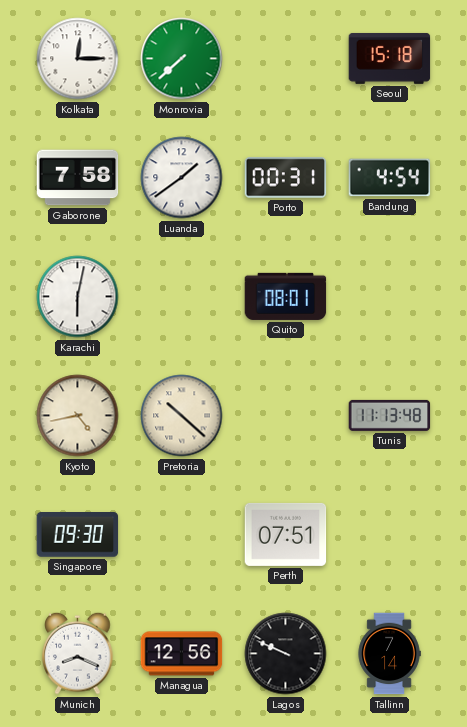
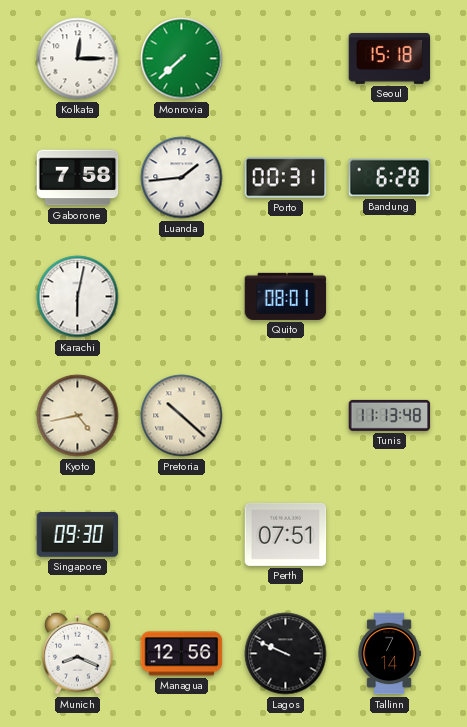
Luanda: 1:39 -> 1:44 (182, 178)
Bandung: 4:54 -> 6:28 (390, 178)
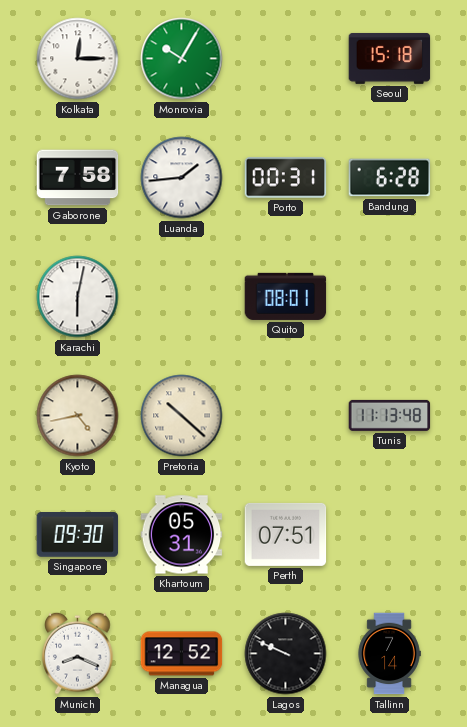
Monrovia: 7:38 -> 10:05 (182, 59)
Khartoum: none -> 05:31 (182, 535)
Managua: 12:56 -> 12:52 (182, 654)
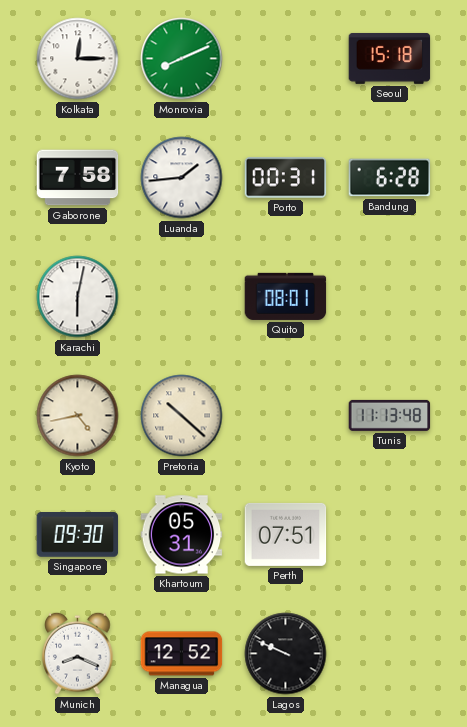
Monrovia: 10:05 -> 8:11 (182, 59)
Tallinn: 7:14 -> none (389, 654)
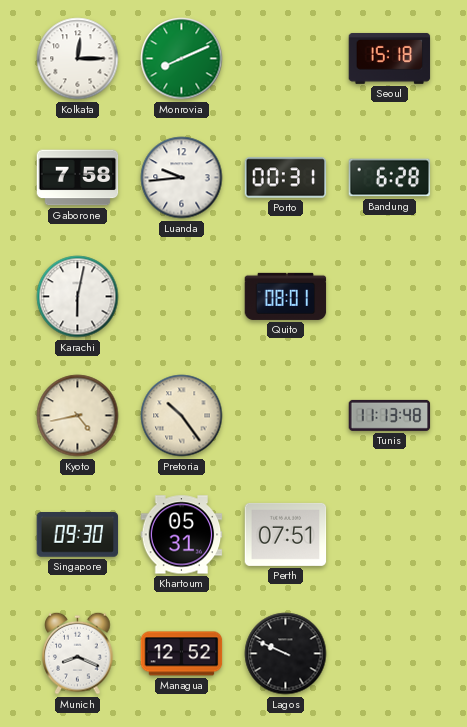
Luanda: 1:44 -> 9:44 (182, 178)
Pretoria: 10:22 -> 10:24 (182, 416)
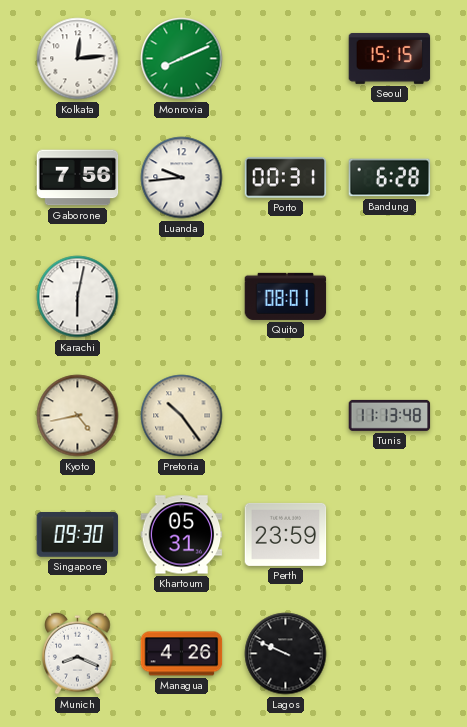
Kolkata: 12:15 -> 12:14 (78, 59)
Seoul: 15:18 -> 15:15 (390, 58)
Gaborone: 7:58 -> 7:56 (78, 178)
Perth: 07:51 -> 23:59 (286, 534)
Managua: 12:52 -> 4:26 (182, 654)
